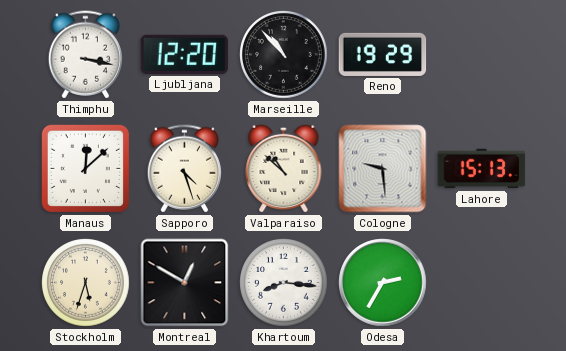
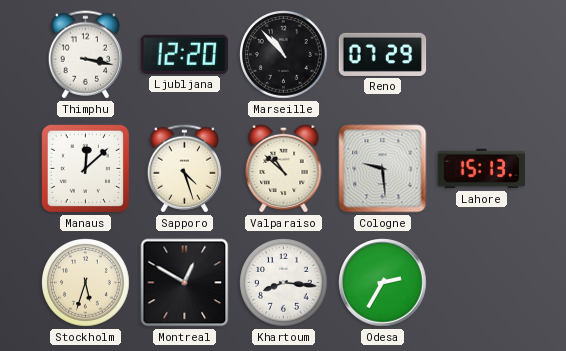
Reno: 19:29 -> 07:29 (383, 54)
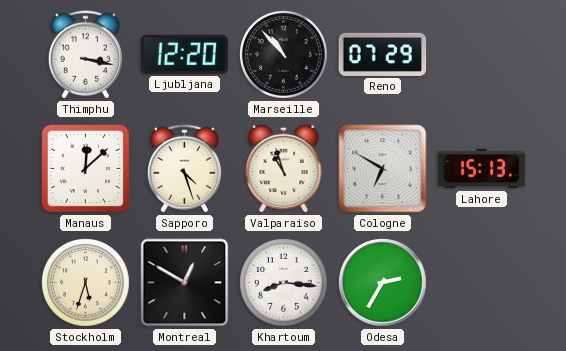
Valparaiso: 10:52 -> 10:57 (284, 168)
Cologne: 9:29 -> 6:50 (383, 169)
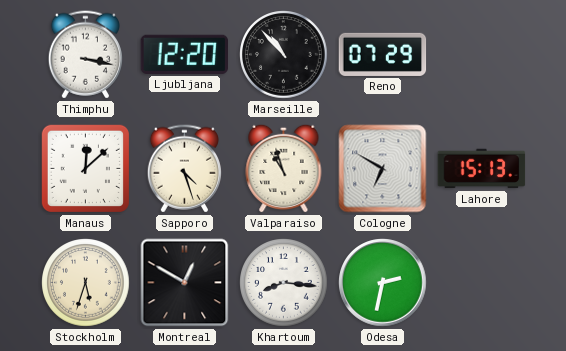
Odesa: 2:35 -> 2:32 (383, 283)
